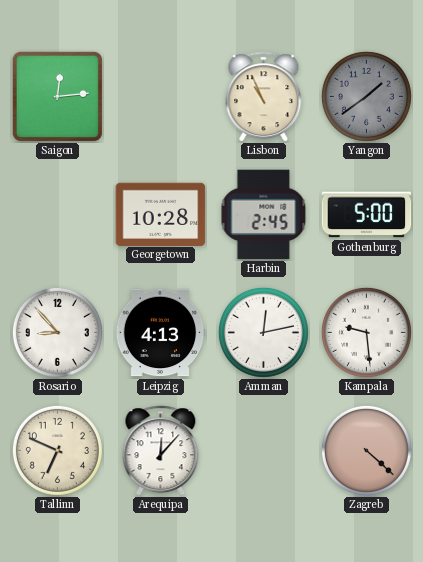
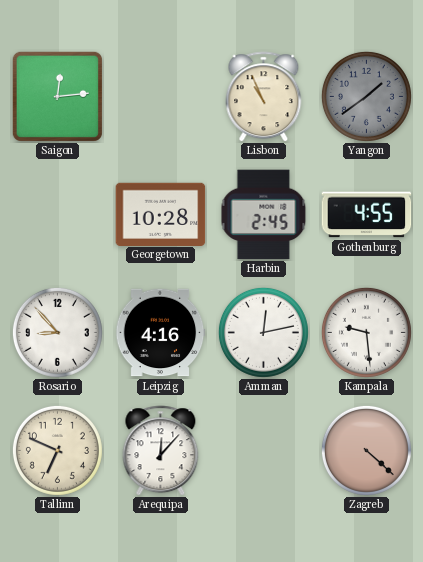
Gothenburg: 5:00 -> 4:55 (367, 215)
Leipzig: 4:13 -> 4:16 (160, 333)
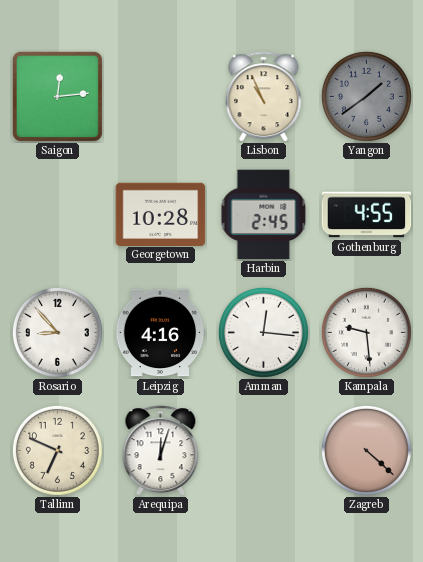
Amman: 12:13 -> 12:16 (263, 332)
Arequipa: 12:07 -> 12:03 (161, 451)
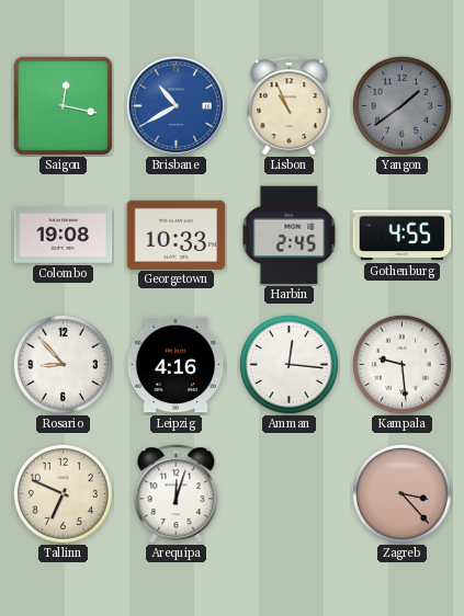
Saigon: 12:14 -> 12:17 (63, 105)
Brisbane: none -> 10:40 (176, 105)
Colombo: none -> 19:08 (64, 236)
Georgetown: 10:28 -> 10:33 (177, 235)
Zagreb: 4:22 -> 3:23 (401, 493)
